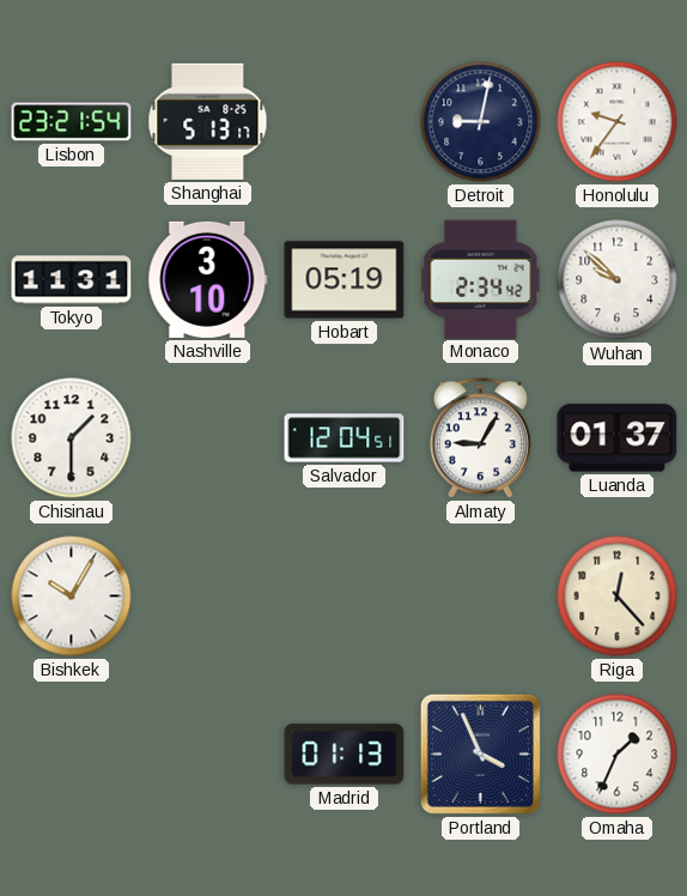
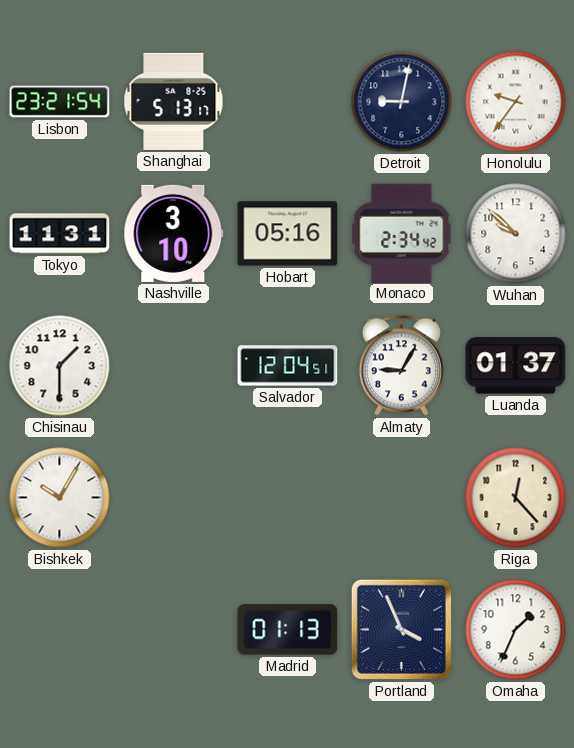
Hobart: 05:19 -> 05:16 (288, 234)
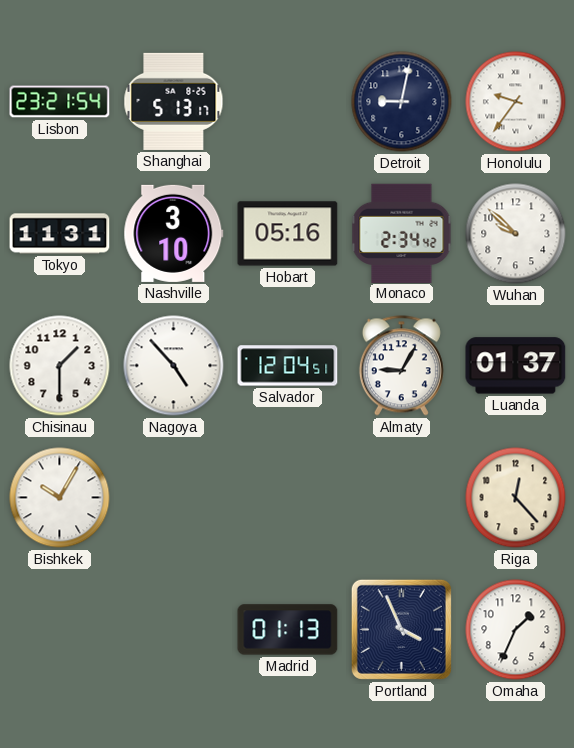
Nagoya: none -> 4:53 (174, 366)
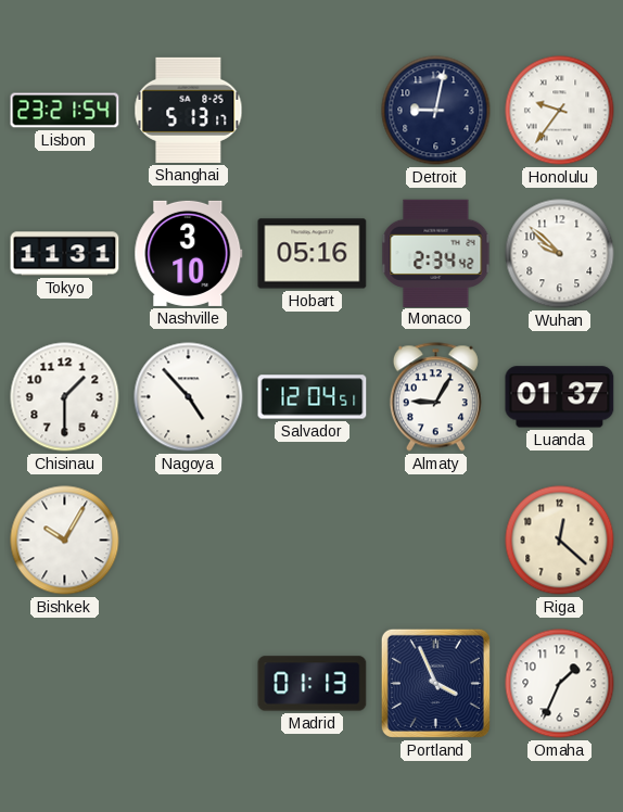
Riga: 12:23 -> 12:22 (560, 541)
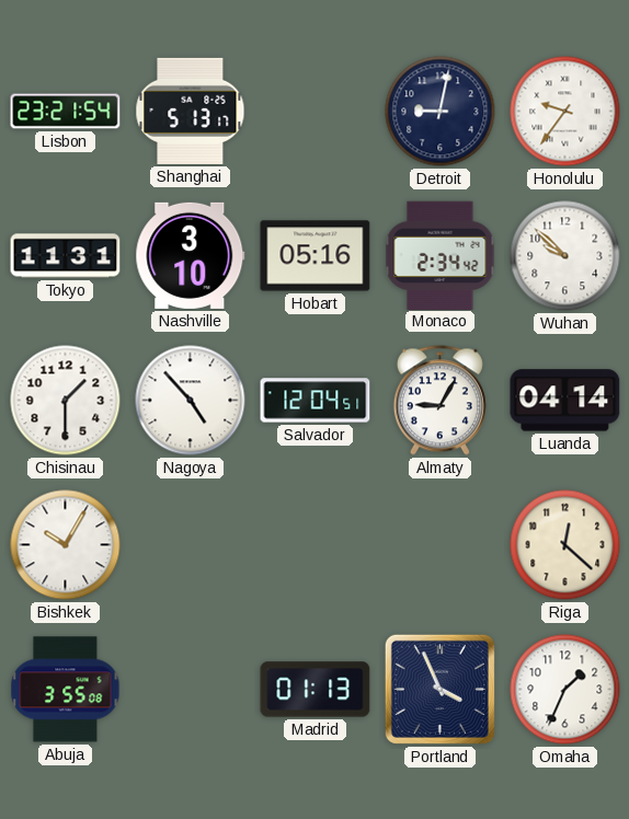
Luanda: 01:37 -> 04:14 (565, 401)
Abuja: none -> 3:55 (66, 690)
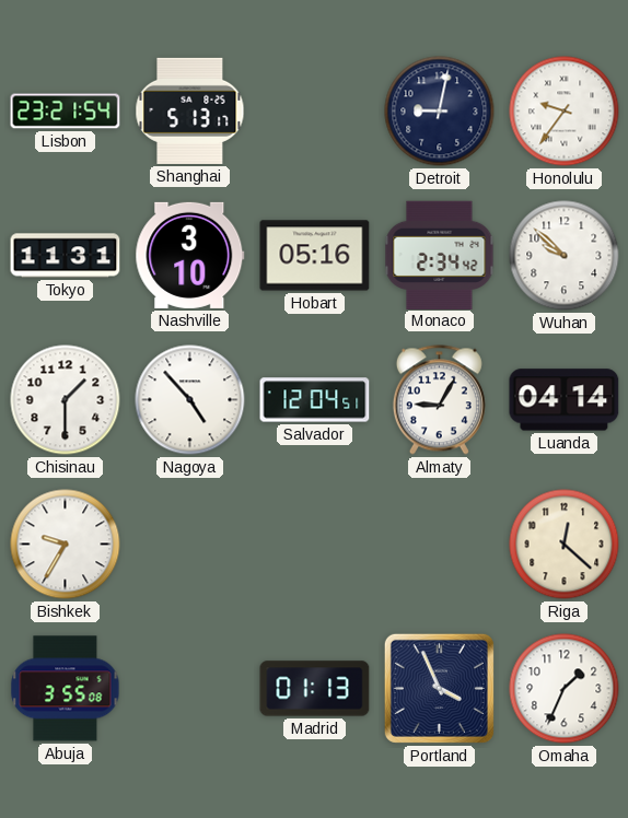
Bishkek: 10:05 -> 9:35 (66, 545)
